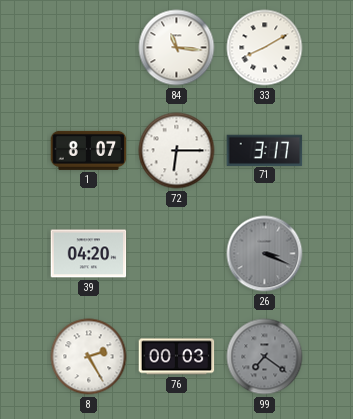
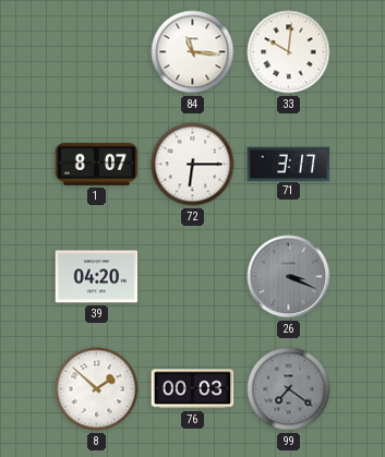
33: 8:10 -> 10:01 (289, 52)
8: 2:25 -> 1:52 (97, 389)
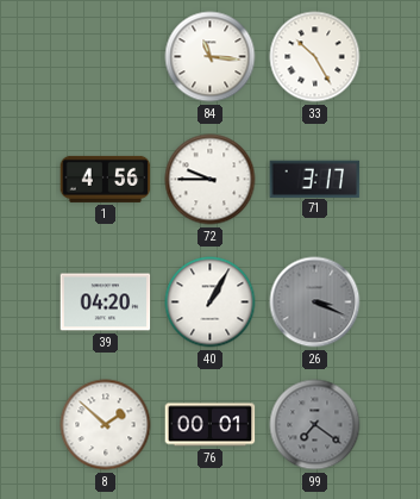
33: 10:01 -> 10:25 (315, 57)
1: 8:07 -> 4:56 (106, 179)
72: 6:15 -> 9:45 (211, 180)
40: none -> 1:05 (211, 302)
76: 00:03 -> 00:01 (211, 425)
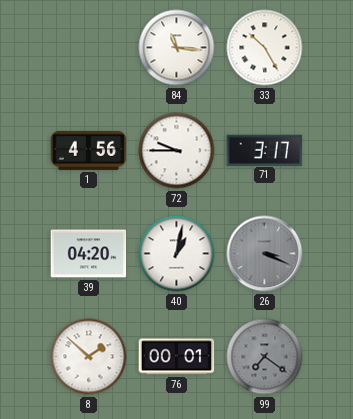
40: 1:05 -> 1:02 (177, 254)
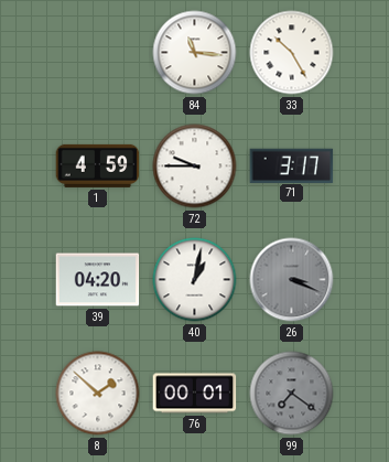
1: 4:56 -> 4:59 (98, 165)
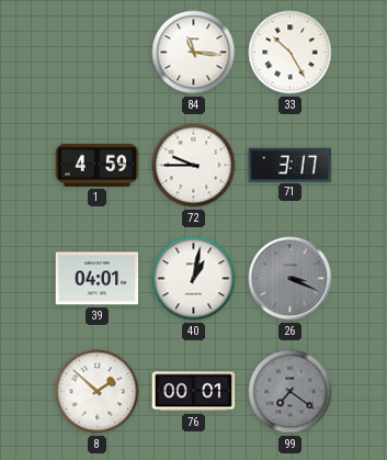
39: 04:20 -> 04:01 (98, 279)
